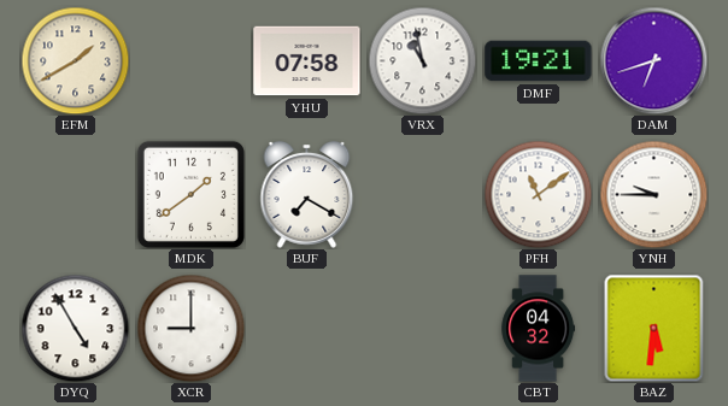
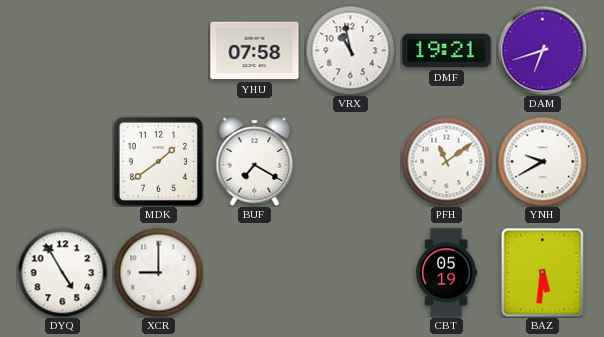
EFM: 1:40 -> none (75, 60)
YNH: 9:45 -> 9:40 (542, 161)
CBT: 04:32 -> 05:19 (447, 273)
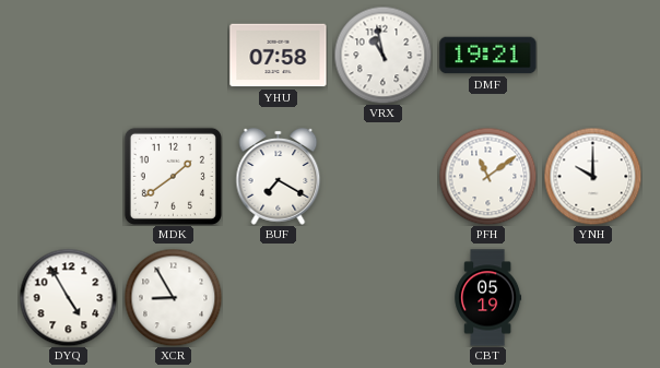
DAM: 6:42 -> none (542, 50)
YNH: 9:40 -> 10:00 (592, 176)
XCR: 9:00 -> 8:55 (173, 297)
BAZ: 5:31 -> none (543, 272)
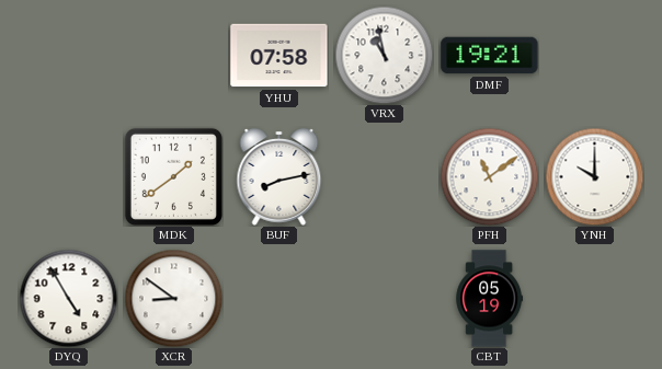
BUF: 7:20 -> 8:13 (279, 177)
XCR: 8:55 -> 8:51 (173, 298)
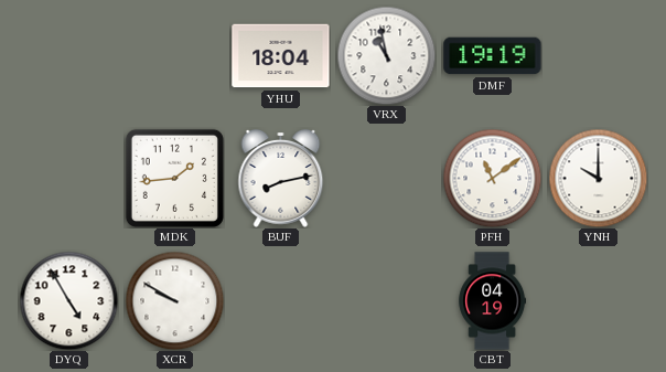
YHU: 07:58 -> 18:04 (281, 56)
DMF: 19:21 -> 19:19 (493, 56)
MDK: 1:39 -> 1:44 (174, 178)
XCR: 8:51 -> 9:50 (174, 300)
CBT: 05:19 -> 04:19 (493, 301)
